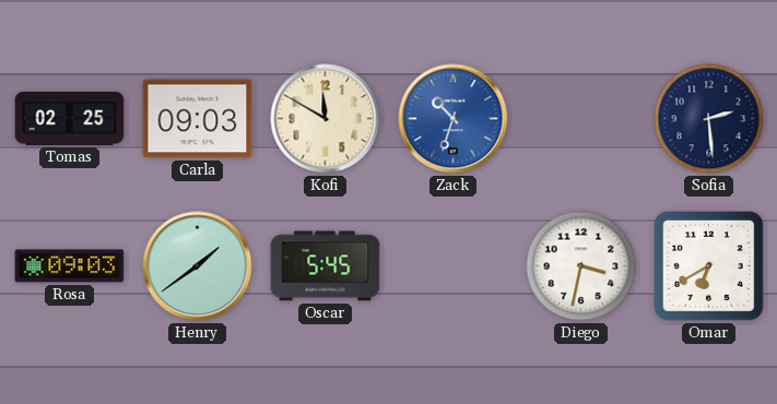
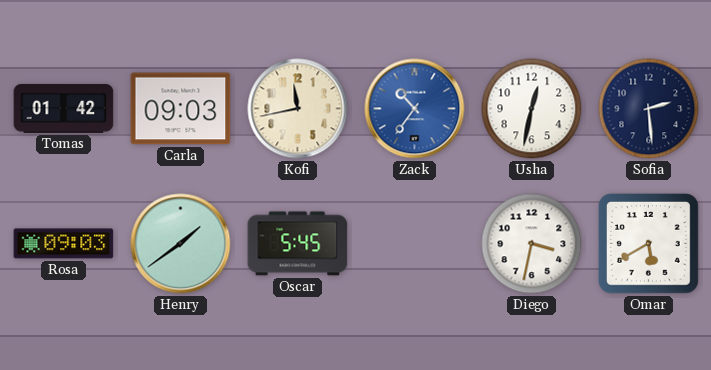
Tomas: 02:25 -> 01:42 (64, 108)
Kofi: 11:50 -> 11:43 (298, 109)
Zack: 10:33 -> 10:36 (415, 109)
Usha: none -> 12:32 (532, 109)
Omar: 6:40 -> 5:40 (649, 244)
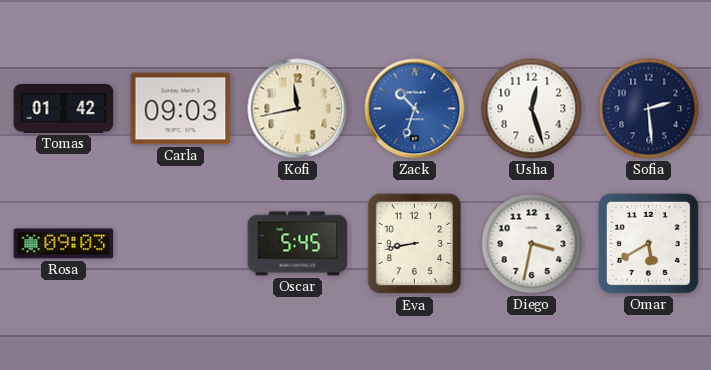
Zack: 10:36 -> 10:33 (415, 109)
Usha: 12:32 -> 12:27 (532, 109)
Henry: 1:39 -> none (181, 244)
Eva: none -> 8:43 (414, 244)
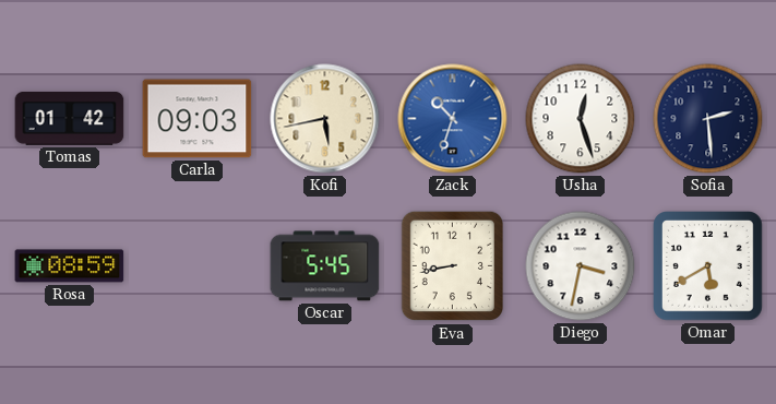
Kofi: 11:43 -> 5:43 (325, 119)
Rosa: 09:03 -> 08:59 (70, 266)
